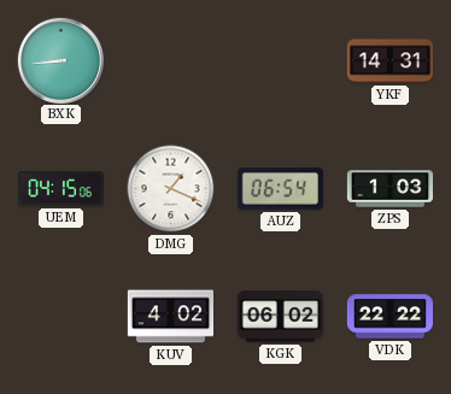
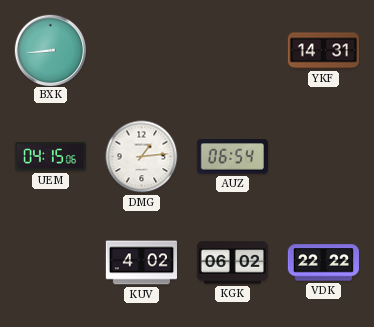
DMG: 1:19 -> 1:14 (142, 157)
ZPS: 1:03 -> none (389, 189)
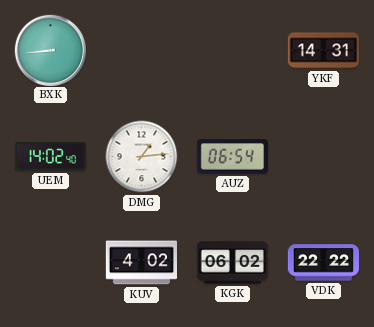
UEM: 04:15 -> 14:02 (50, 157)
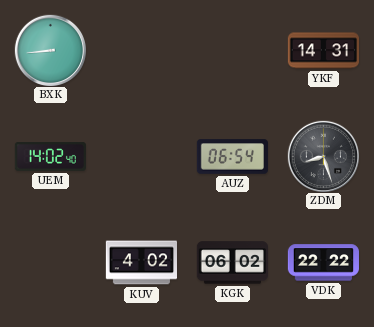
DMG: 1:14 -> none (142, 157)
ZDM: none -> 8:27 (323, 156)
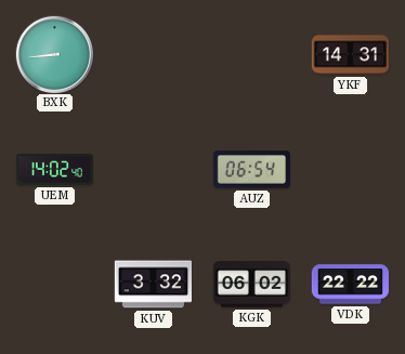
ZDM: 8:27 -> none (323, 156)
KUV: 4:02 -> 3:32 (153, 285)
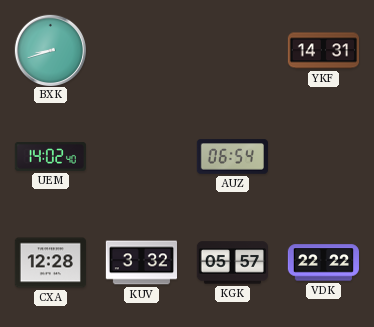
BXK: 8:44 -> 8:42 (50, 50)
CXA: none -> 12:28 (50, 263)
KGK: 06:02 -> 05:57 (232, 263)
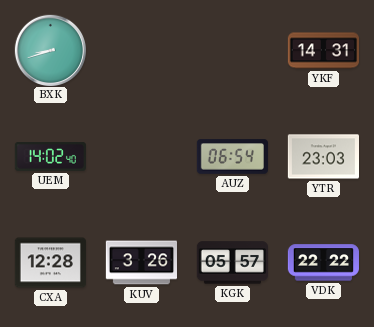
YTR: none -> 23:03 (323, 157)
KUV: 3:32 -> 3:26 (141, 263)
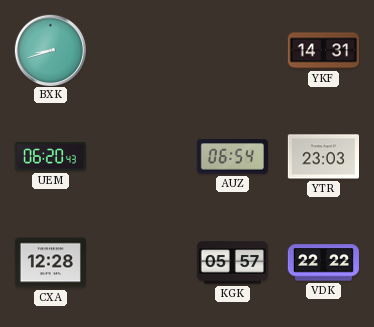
UEM: 14:02 -> 06:20 (50, 157)
KUV: 3:26 -> none (141, 263)
